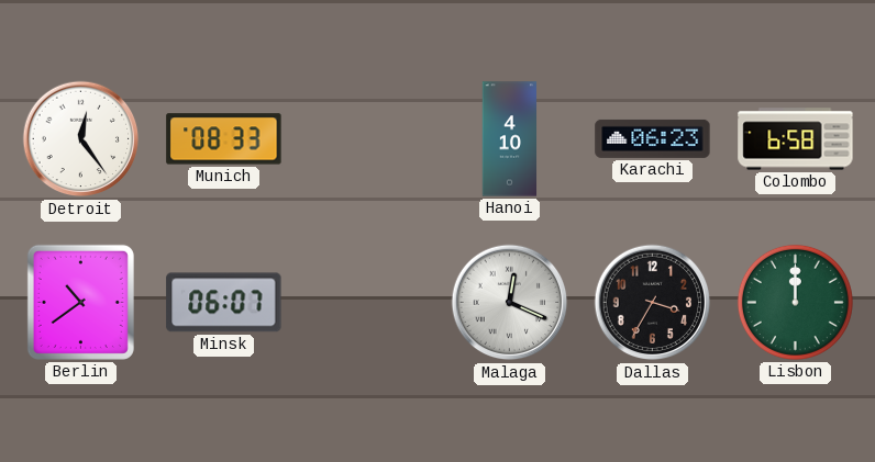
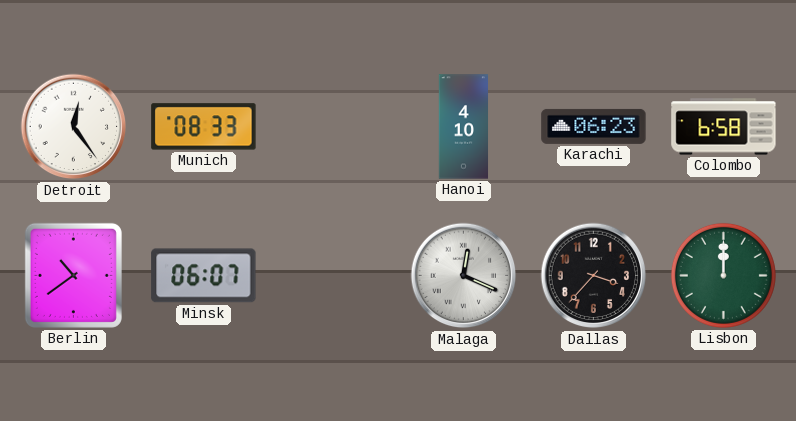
Dallas: 3:35 -> 3:37 (594, 276)
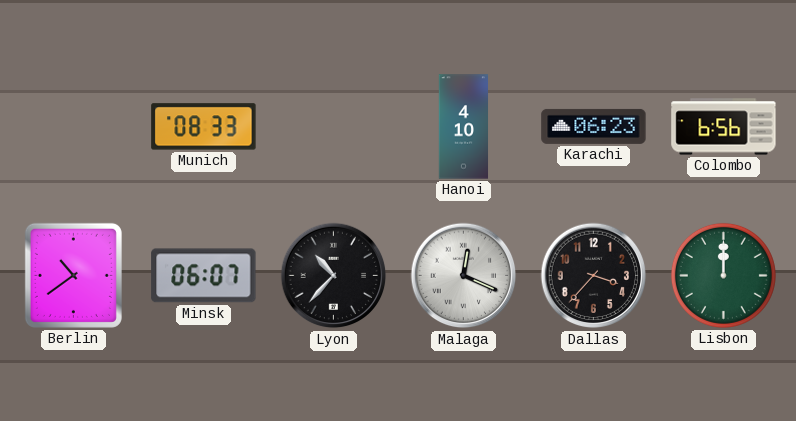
Detroit: 12:24 -> none (74, 127)
Colombo: 6:58 -> 6:56 (724, 127)
Lyon: none -> 10:37 (334, 276)
